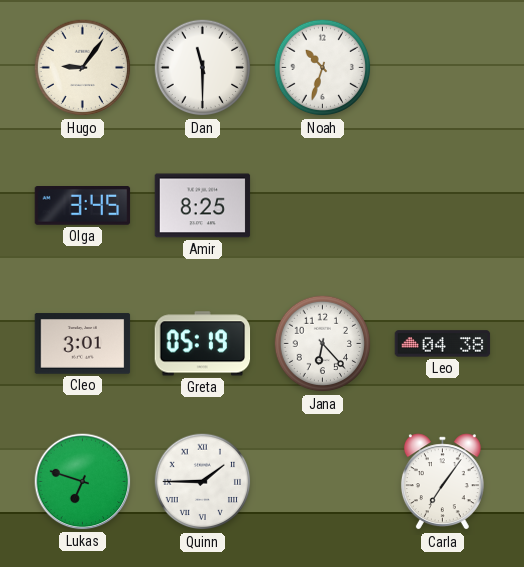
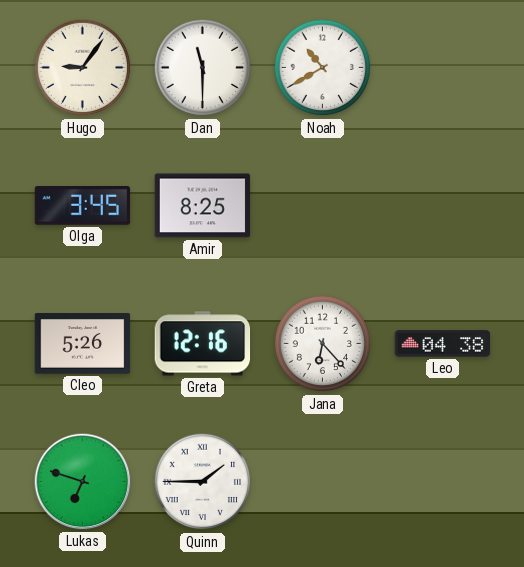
Noah: 10:33 -> 10:40 (323, 68)
Cleo: 3:01 -> 5:26 (83, 344)
Greta: 05:19 -> 12:16 (203, 344)
Carla: 7:06 -> none (442, 482)
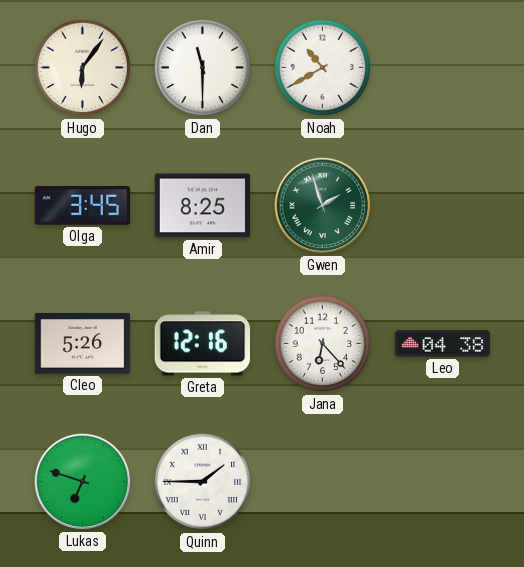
Hugo: 9:06 -> 6:06 (83, 68)
Gwen: none -> 1:57 (323, 206)
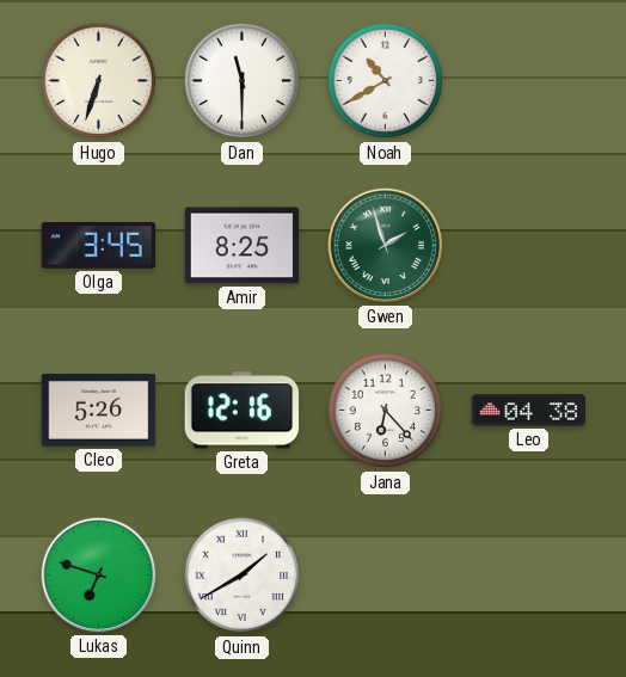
Hugo: 6:06 -> 6:33 (99, 81)
Quinn: 1:45 -> 1:40 (243, 576)
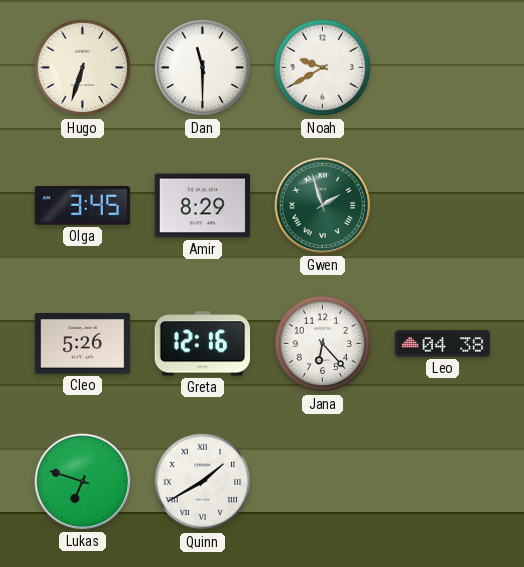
Noah: 10:40 -> 9:40 (323, 68)
Amir: 8:25 -> 8:29 (203, 206)
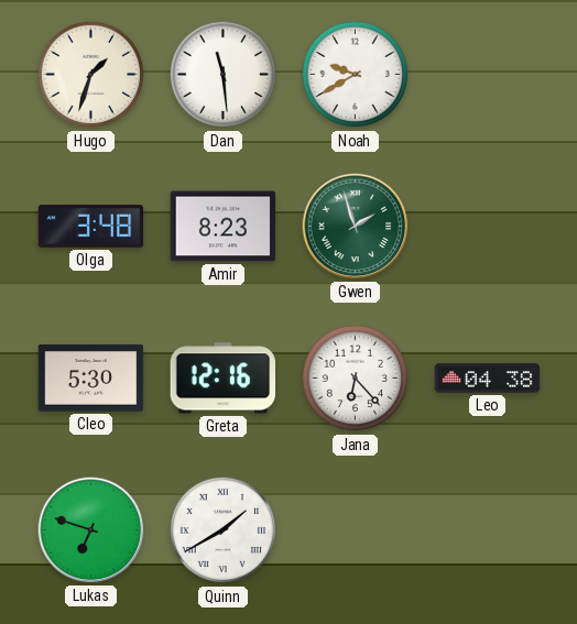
Hugo: 6:33 -> 1:33 (91, 75)
Dan: 11:30 -> 11:29 (224, 75)
Olga: 3:45 -> 3:48 (91, 227)
Amir: 8:29 -> 8:23 (224, 227)
Cleo: 5:26 -> 5:30 (91, 379)
